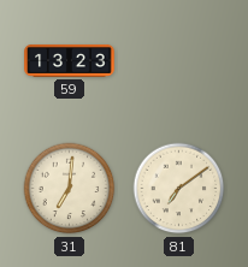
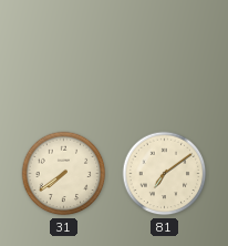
59: 13:23 -> none (70, 61)
31: 7:01 -> 7:39 (64, 174)
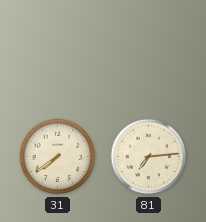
81: 7:09 -> 7:14 (149, 157)
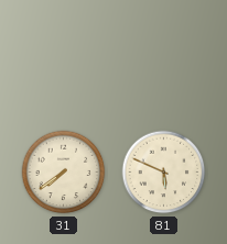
81: 7:14 -> 5:49 (164, 173)
